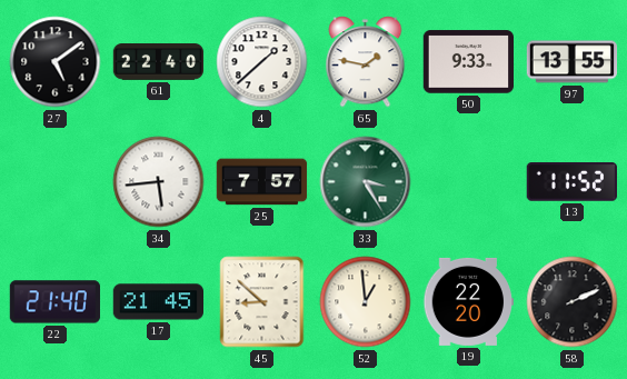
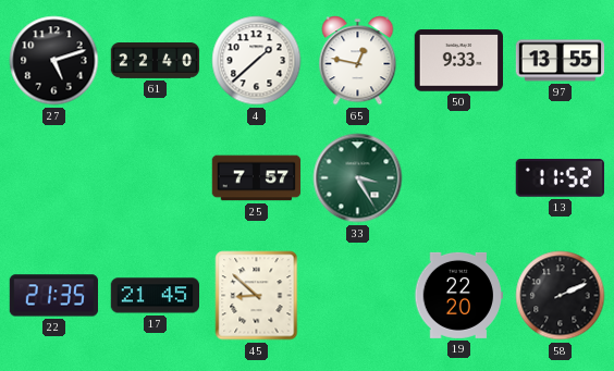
27: 5:09 -> 5:12 (54, 61)
65: 1:47 -> 12:47 (358, 61)
34: 5:44 -> none (159, 182)
22: 21:40 -> 21:35 (53, 296)
52: 12:59 -> none (366, 302)
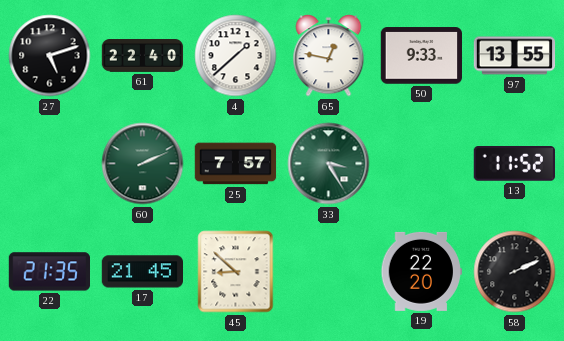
60: none -> 2:11 (143, 164)
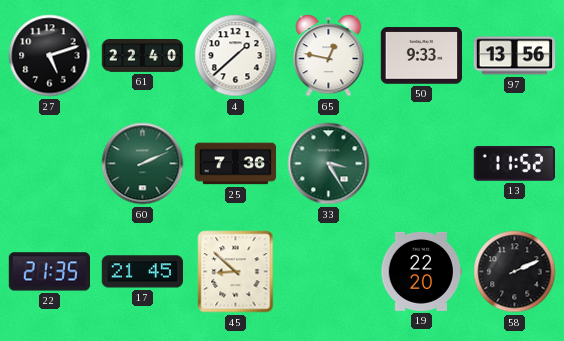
97: 13:55 -> 13:56 (515, 56)
25: 7:57 -> 7:36 (236, 164)
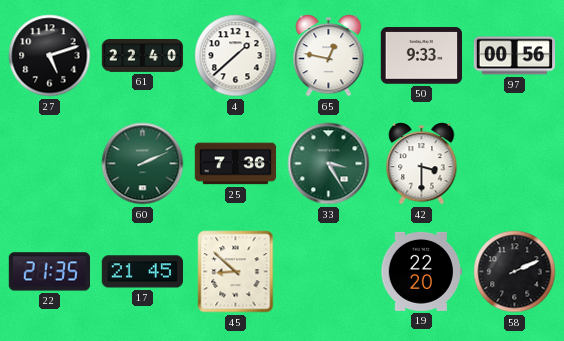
97: 13:56 -> 00:56 (515, 56)
42: none -> 3:30 (422, 164)
13: 11:52 -> none (514, 164)
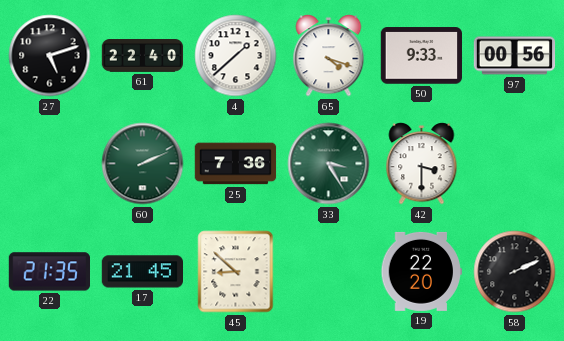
65: 12:47 -> 4:18 (329, 56)
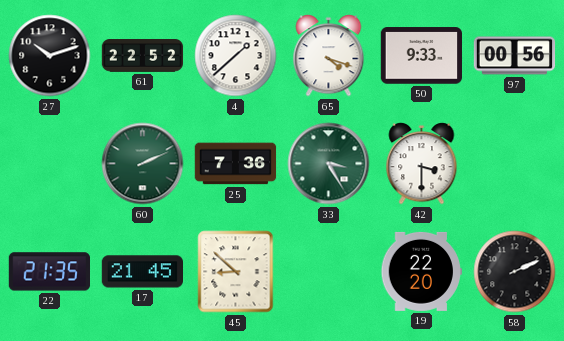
27: 5:12 -> 10:12 (50, 56)
61: 22:40 -> 22:52 (143, 56)
